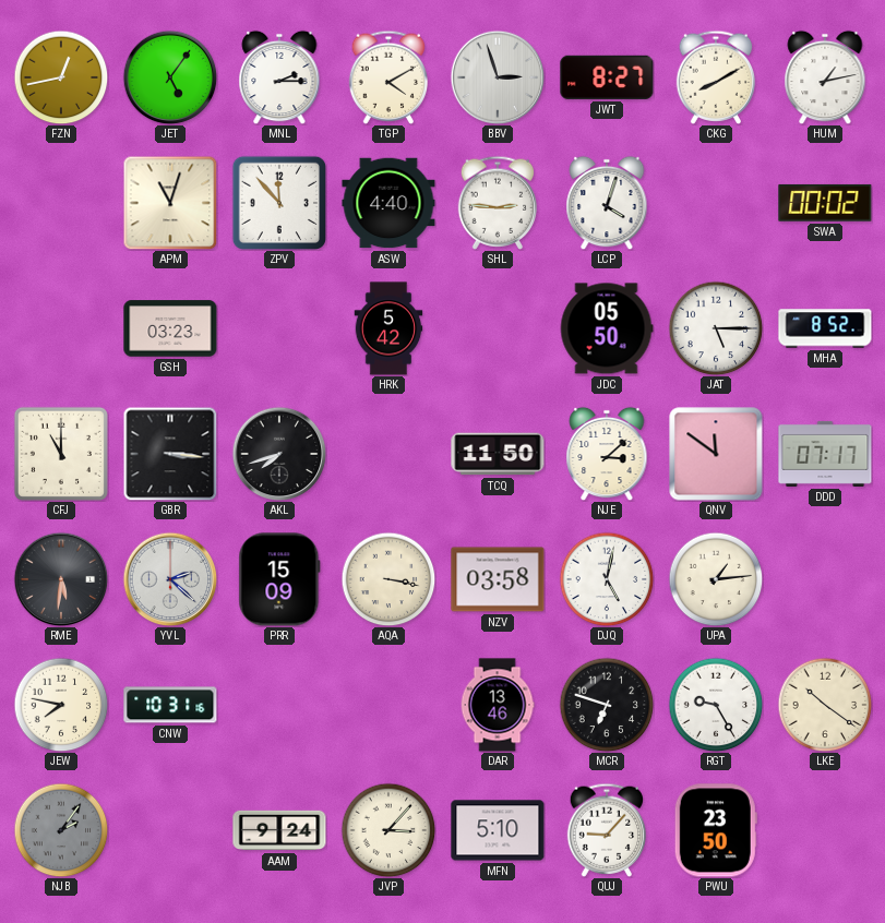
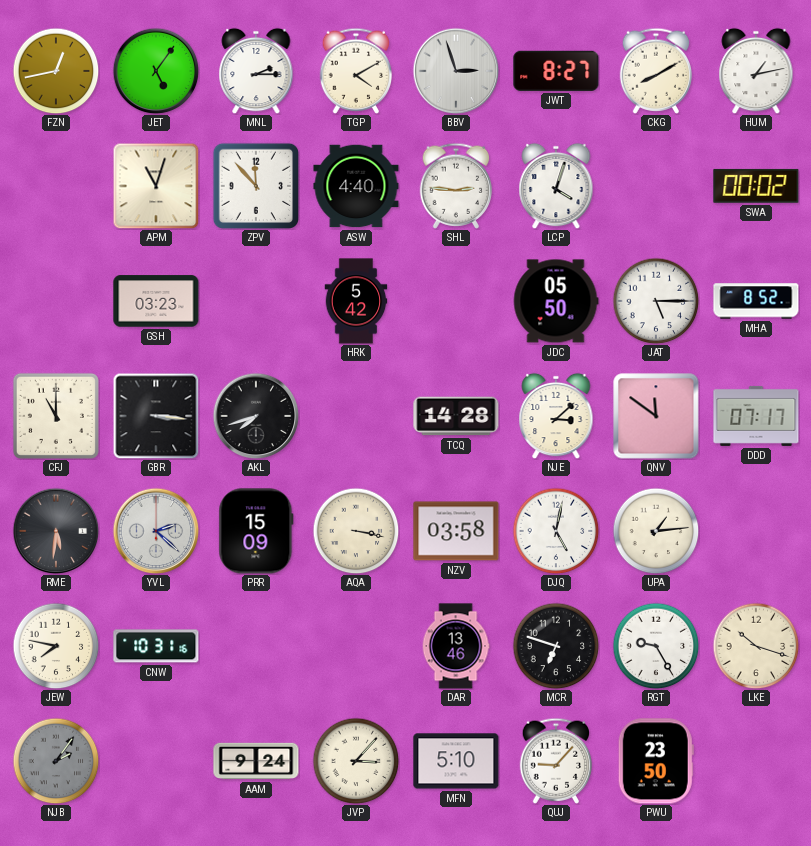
TCQ: 11:50 -> 14:28 (456, 416)
LKE: 10:21 -> 10:18 (756, 646)
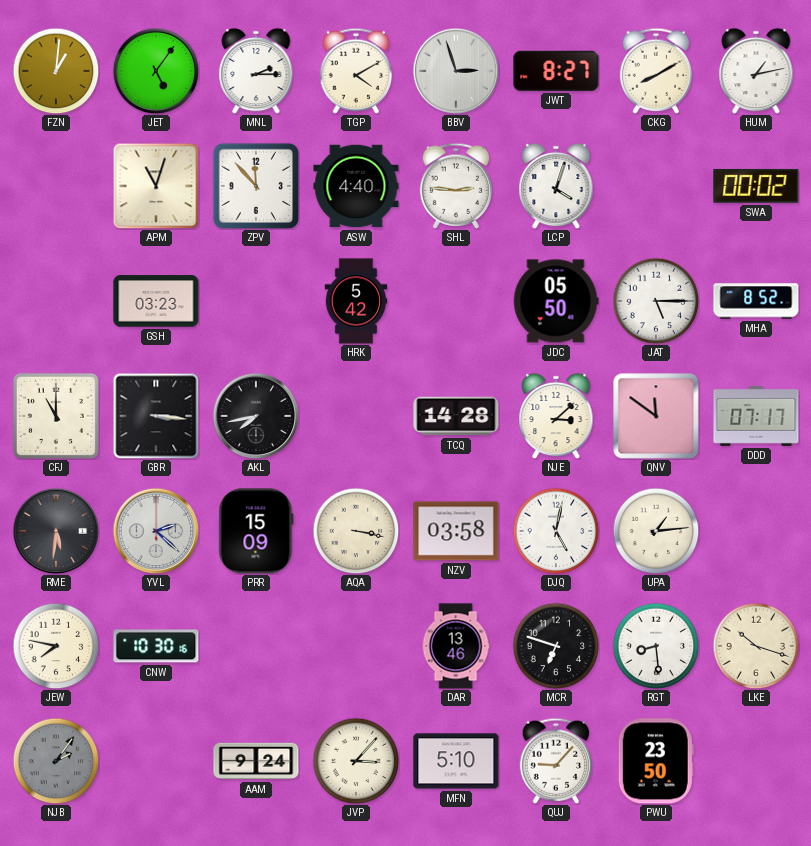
FZN: 12:43 -> 1:01 (56, 71)
AKL: 7:42 -> 7:43 (256, 416)
CNW: 10:31 -> 10:30 (156, 646)
RGT: 9:25 -> 8:29 (656, 646)
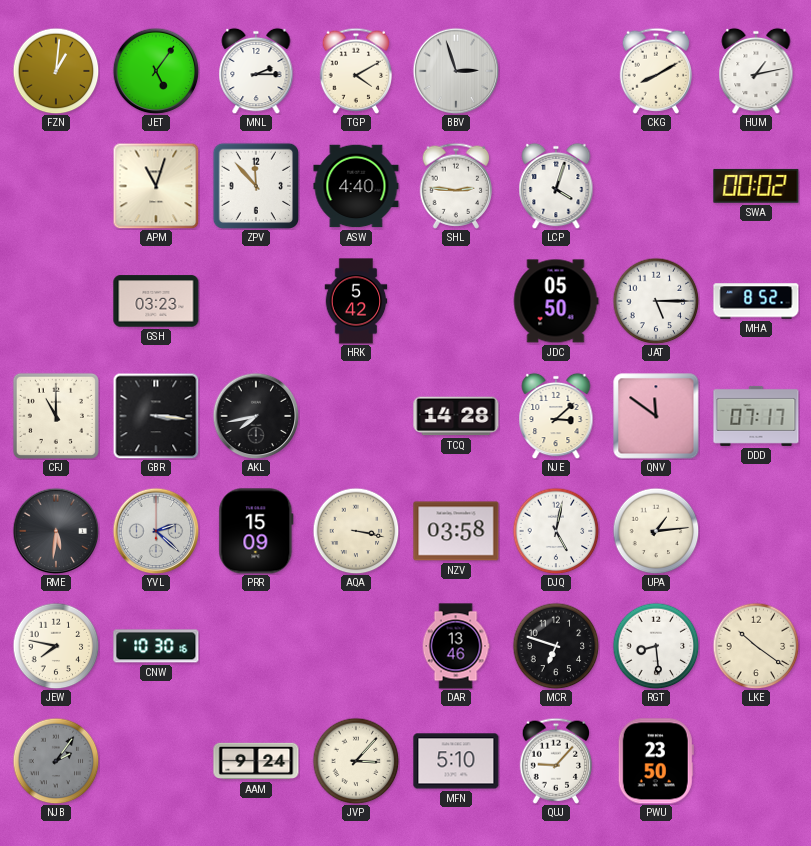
JWT: 8:27 -> none (556, 71)
LKE: 10:18 -> 10:21 (756, 646)
